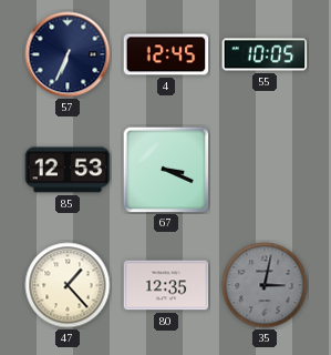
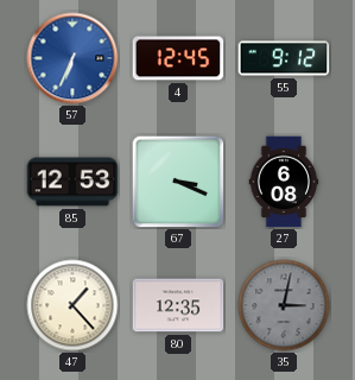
57 dial: navy -> blue (72, 58)
55: 10:05 -> 9:12 (284, 58)
27: none -> 6:08 (284, 182)
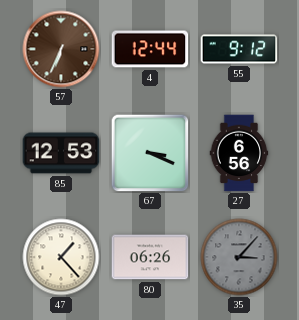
57 dial: blue -> brown (61, 49)
4: 12:45 -> 12:44 (150, 49)
27: 6:08 -> 6:56 (239, 153)
80: 12:35 -> 06:26 (150, 257)
35: 3:02 -> 3:07 (239, 257)
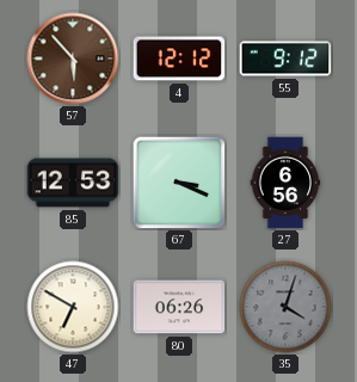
57: 6:34 -> 5:53 (73, 58)
4: 12:44 -> 12:12 (179, 58)
47: 1:23 -> 6:50 (73, 307)
35: 3:07 -> 4:03 (285, 307)
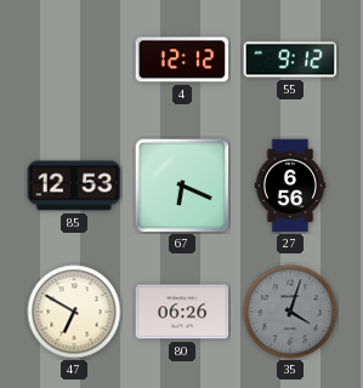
57: 5:53 -> none (73, 58)
67: 3:19 -> 6:19 (182, 186)
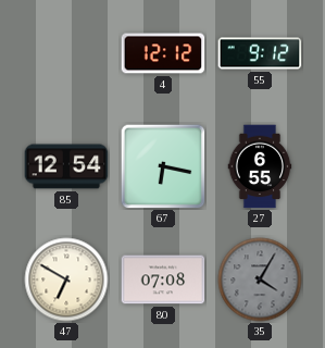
85: 12:53 -> 12:54 (66, 166)
67: 6:19 -> 6:17 (163, 166)
27: 6:56 -> 6:55 (260, 166)
80: 06:26 -> 07:08 (163, 279)
35: 4:03 -> 4:05 (260, 279)
